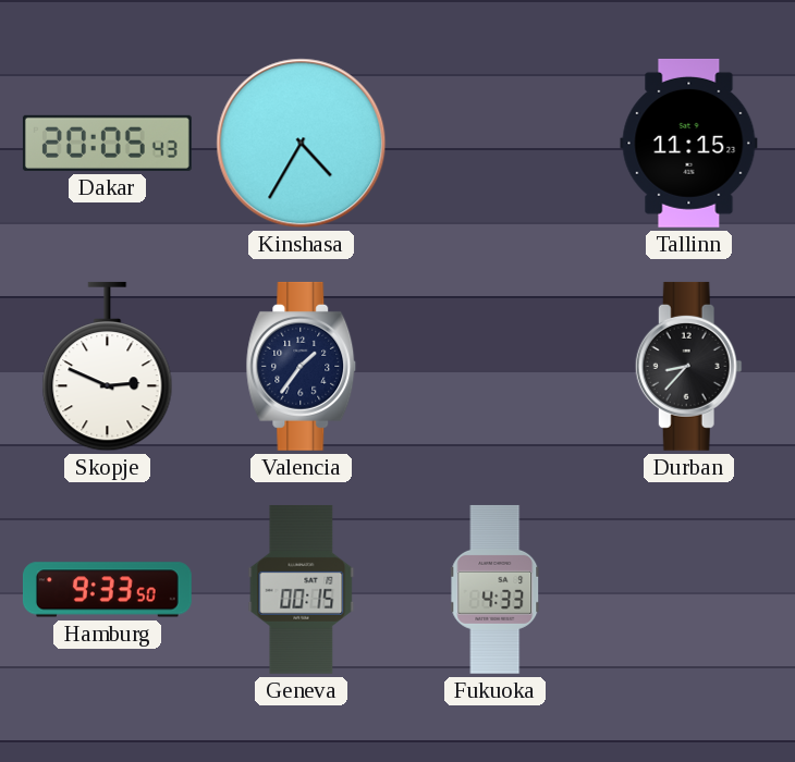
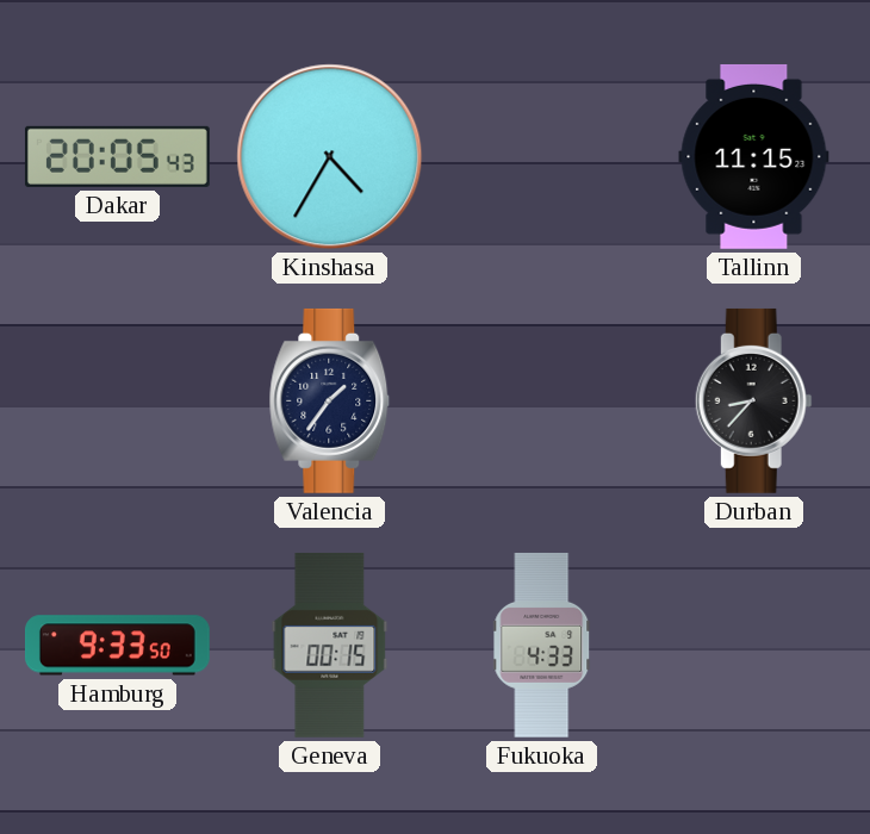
Skopje: 2:49 -> none (108, 367)
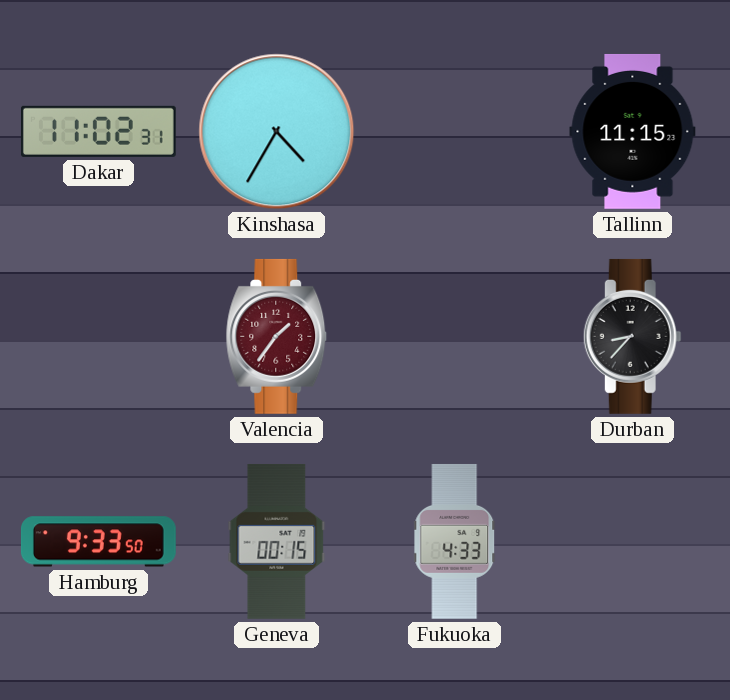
Dakar: 20:05 -> 11:02 (98, 131)
Valencia dial: navy -> burgundy (277, 336)
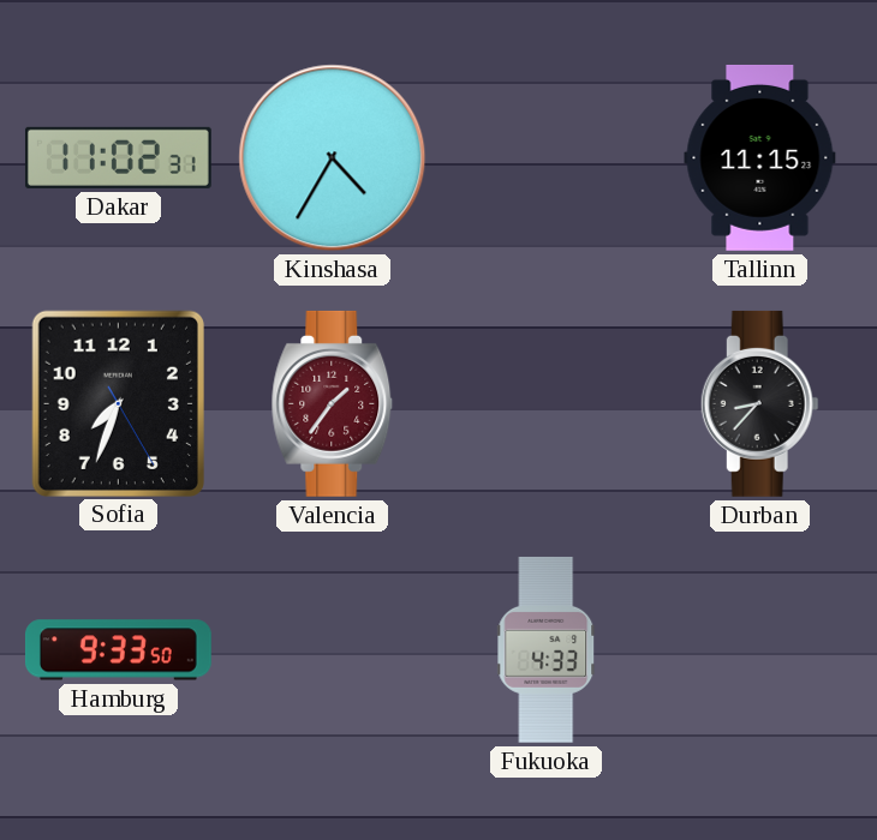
Sofia: none -> 7:33 (118, 403)
Geneva: 00:15 -> none (277, 541)
